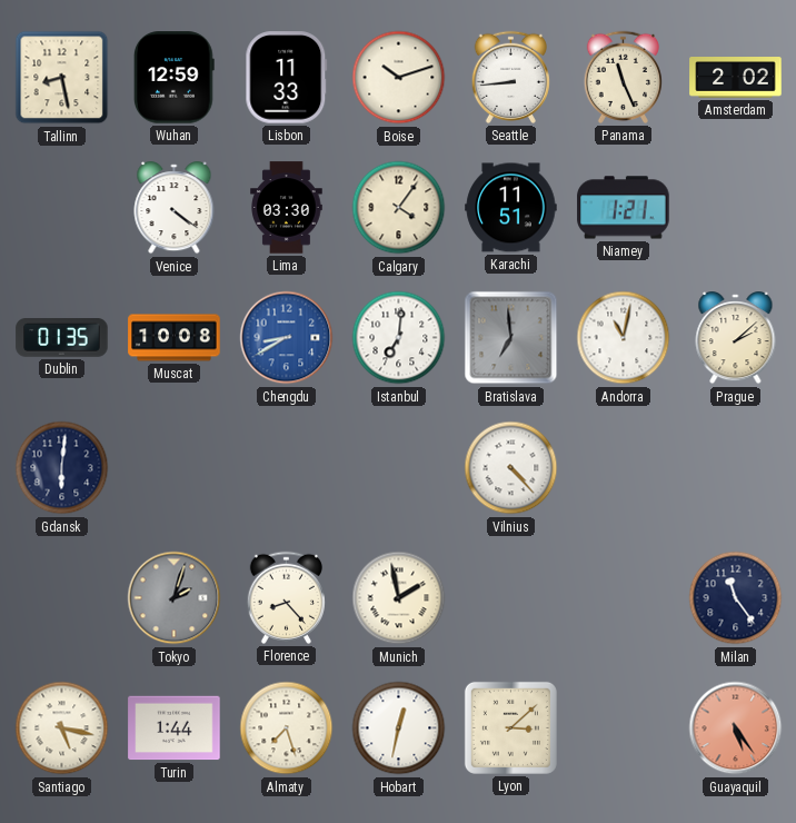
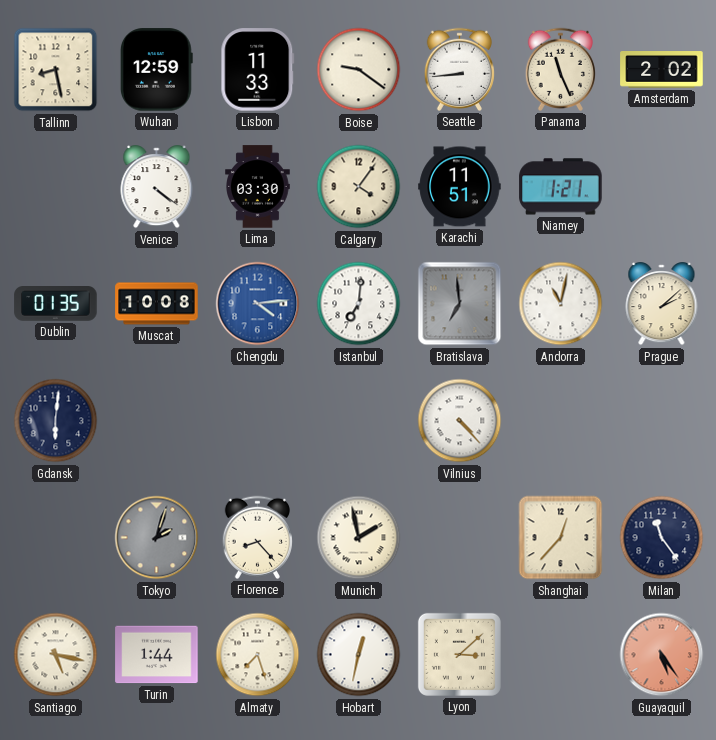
Boise: 10:12 -> 9:21 (359, 70)
Chengdu: 8:40 -> 4:14 (258, 304)
Shanghai: none -> 12:37 (561, 538)
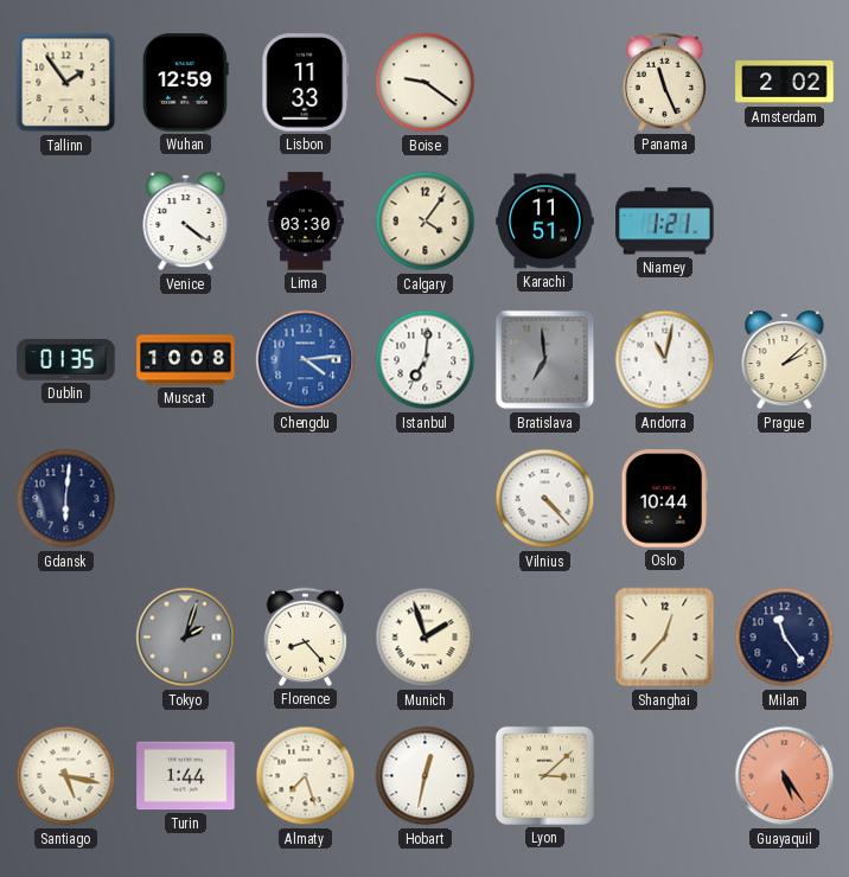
Tallinn: 8:28 -> 1:54 (66, 83)
Seattle: 8:44 -> none (459, 69)
Oslo: none -> 10:44 (664, 499)
Munich: 1:58 -> 1:57 (426, 638)
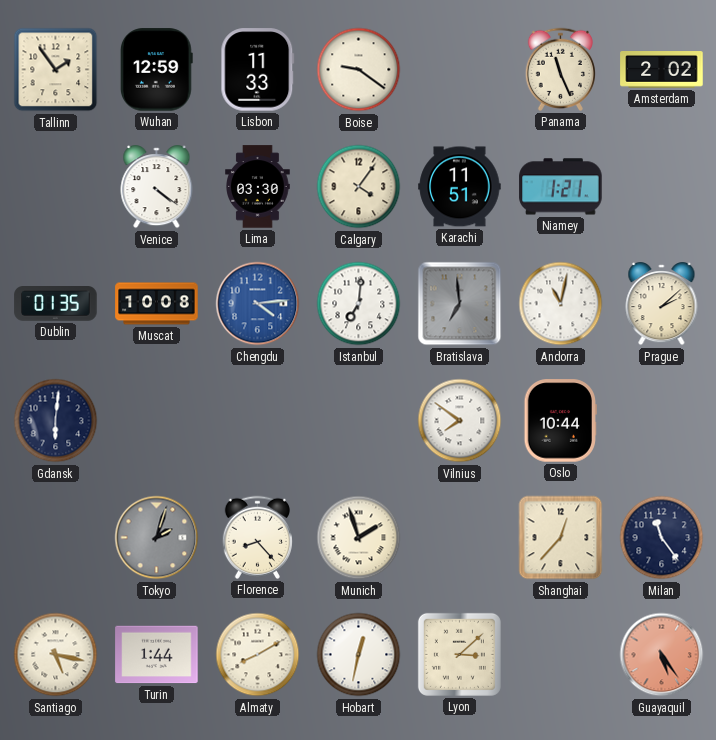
Vilnius: 4:23 -> 7:51 (460, 421)
Almaty: 7:27 -> 8:10 (258, 655)
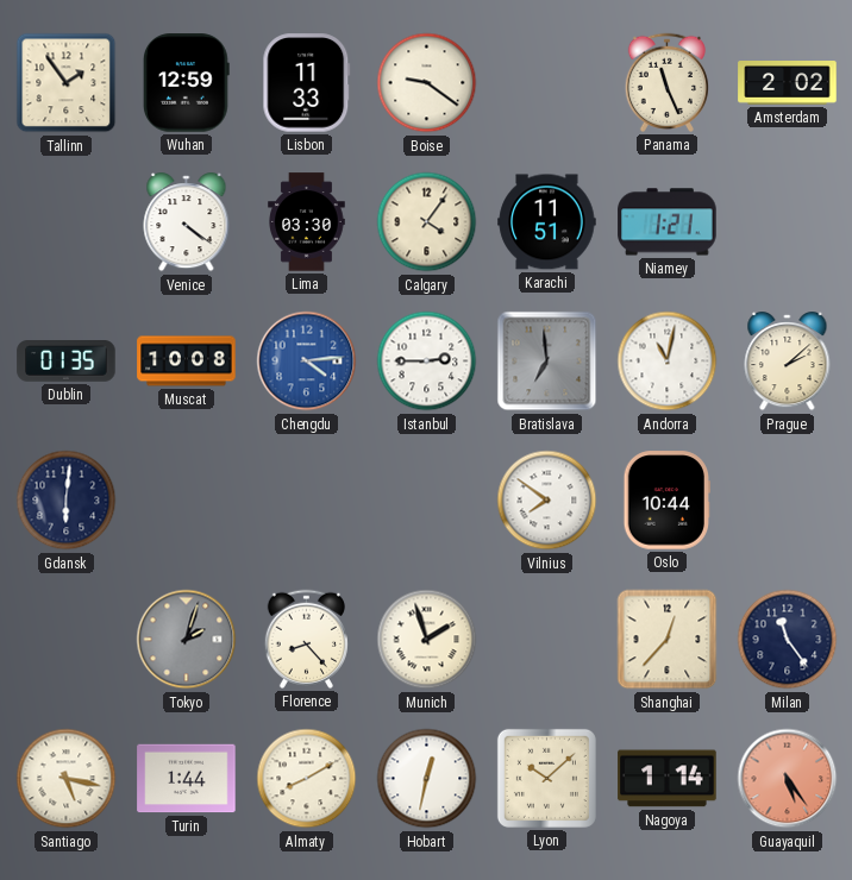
Istanbul: 7:01 -> 2:45 (427, 362)
Lyon: 3:08 -> 10:08 (546, 778)
Nagoya: none -> 1:14 (668, 779)
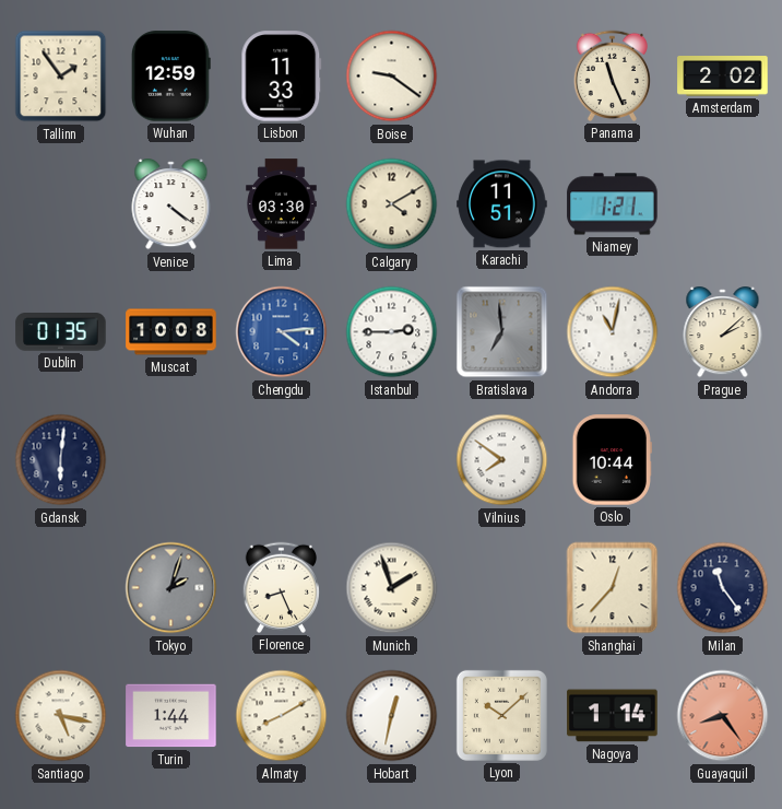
Calgary: 4:06 -> 4:10 (392, 204)
Florence: 8:23 -> 8:26 (281, 587)
Guayaquil: 5:24 -> 8:24 (723, 716)
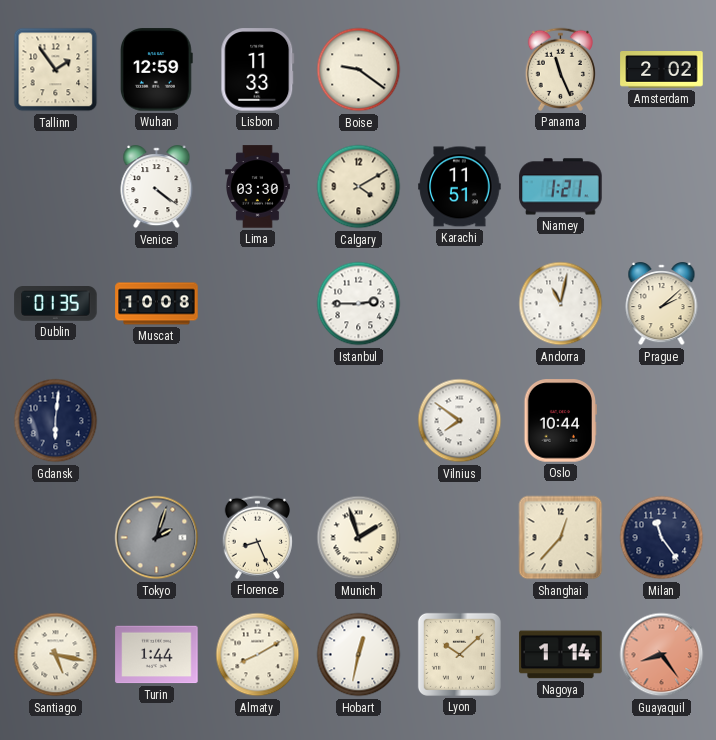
Chengdu: 4:14 -> none (282, 332)
Bratislava: 6:59 -> none (502, 332)
